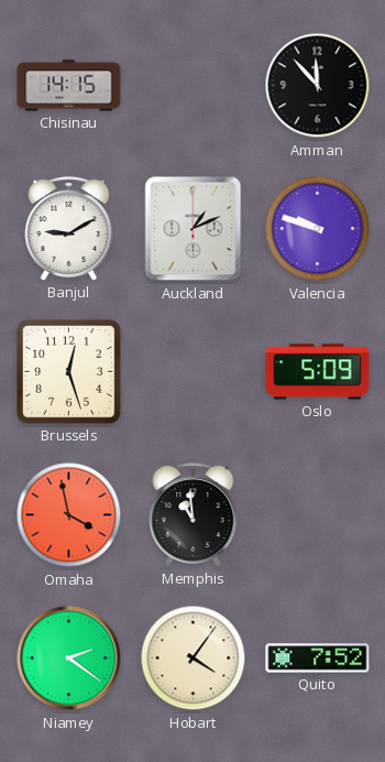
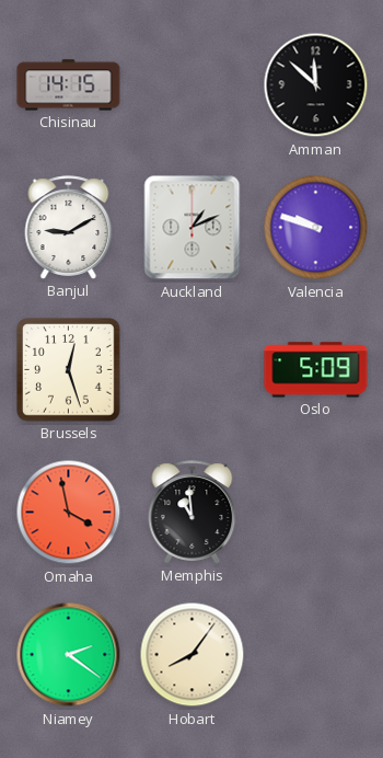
Amman: 11:53 -> 11:52 (316, 85)
Hobart: 4:06 -> 8:06 (193, 655)
Quito: 7:52 -> none (318, 658)
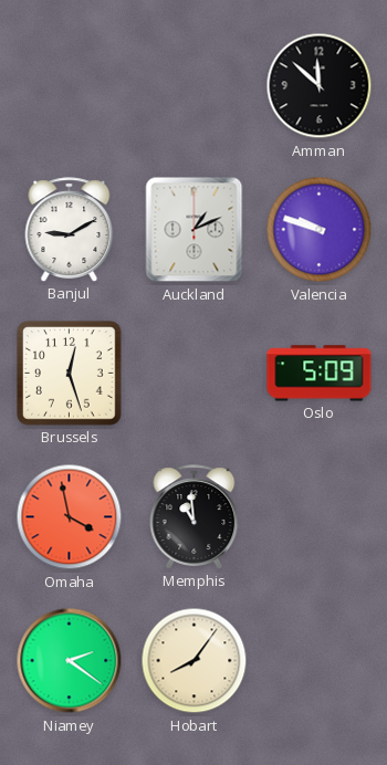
Chisinau: 14:15 -> none (69, 85)
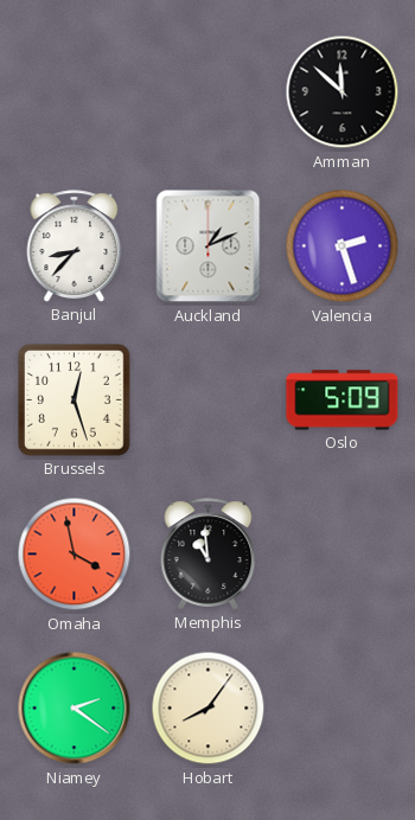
Banjul: 9:10 -> 8:37 (75, 246)
Valencia: 9:48 -> 2:27 (343, 246)
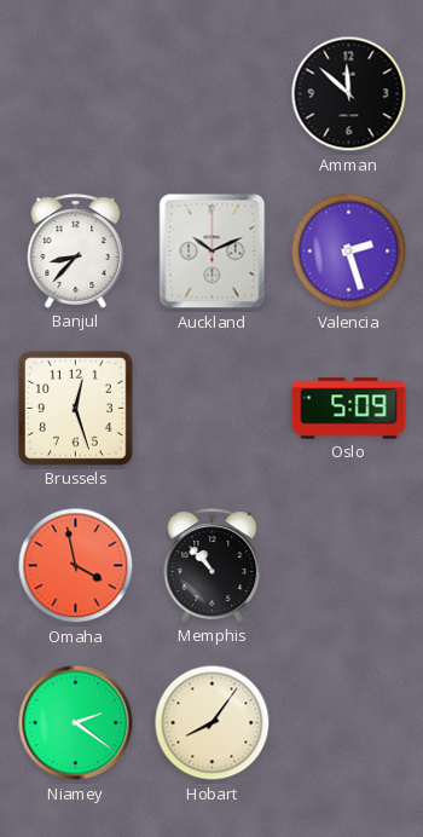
Auckland: 1:11 -> 10:11 (213, 252)
Memphis: 10:59 -> 10:53 (213, 566)
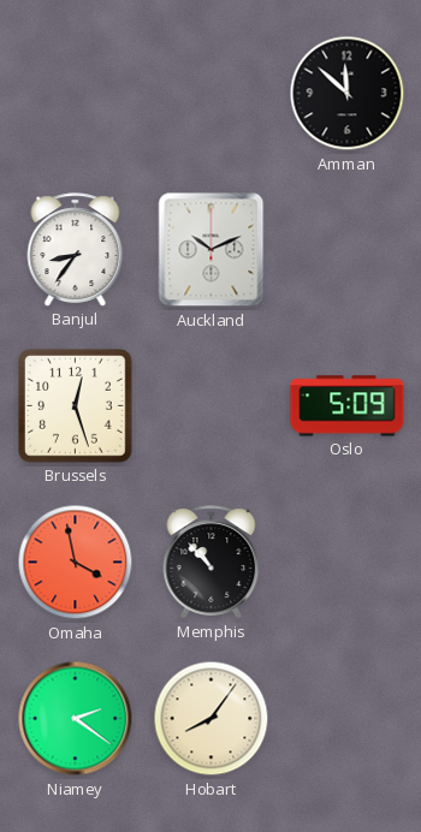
Banjul: 8:37 -> 8:36 (76, 250)
Valencia: 2:27 -> none (349, 252)
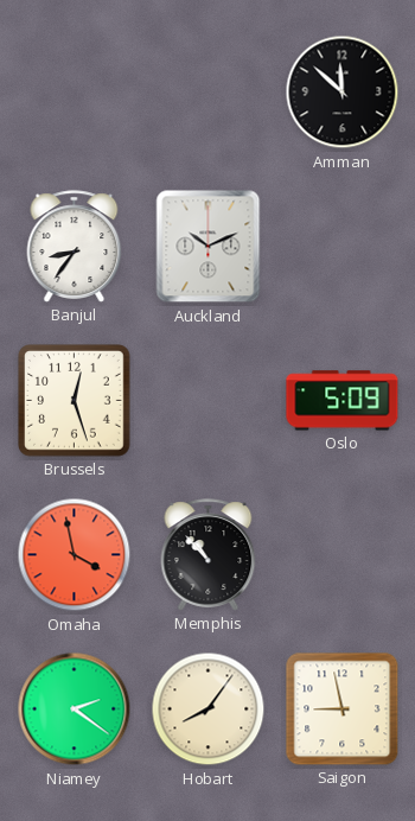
Saigon: none -> 8:58 (343, 709)
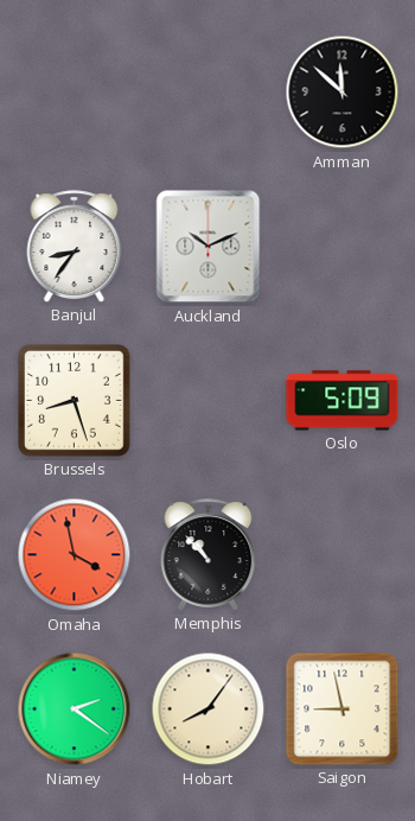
Brussels: 12:27 -> 8:27 (75, 401)
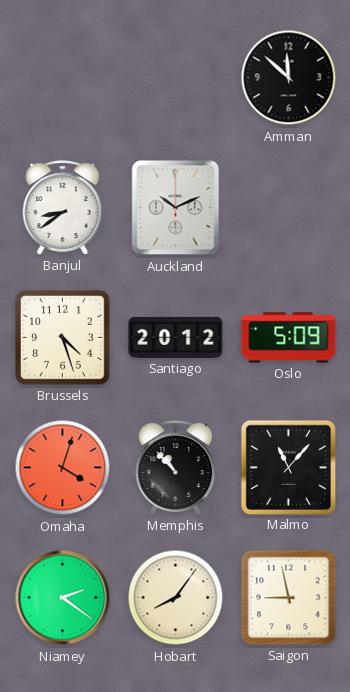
Banjul: 8:36 -> 8:39 (63, 208)
Brussels: 8:27 -> 4:27 (63, 338)
Santiago: none -> 20:12 (176, 337)
Omaha: 3:58 -> 4:03 (63, 468)
Malmo: none -> 11:07 (288, 467)
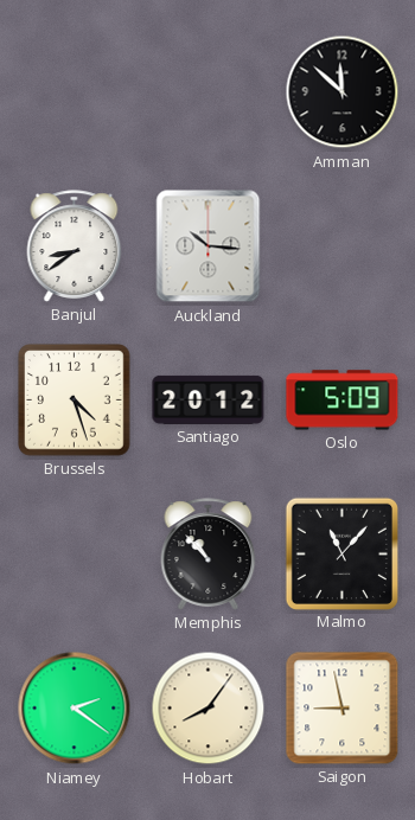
Auckland: 10:11 -> 10:16 (209, 246)
Omaha: 4:03 -> none (63, 468)
